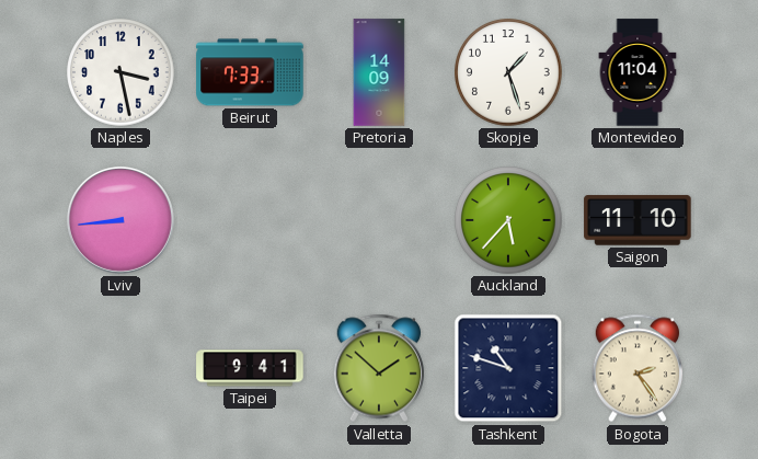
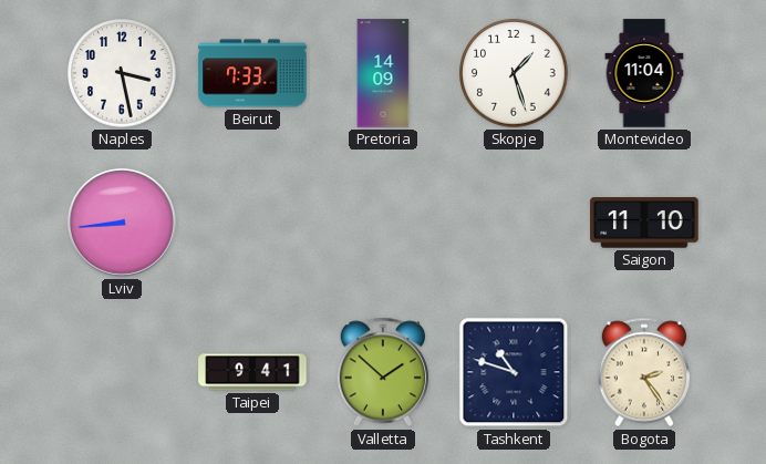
Auckland: 5:37 -> none (508, 220)
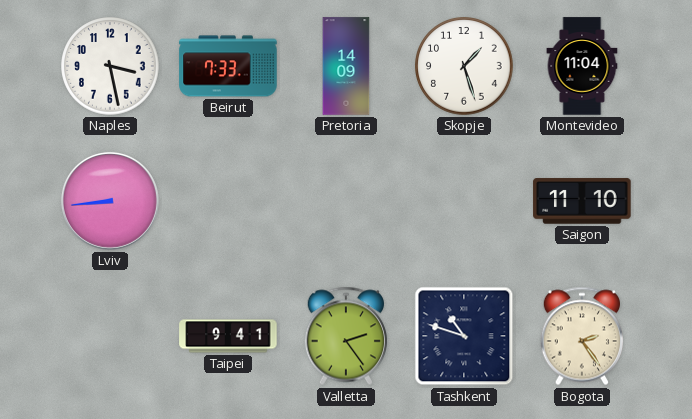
Valletta: 1:52 -> 2:24 (345, 336)
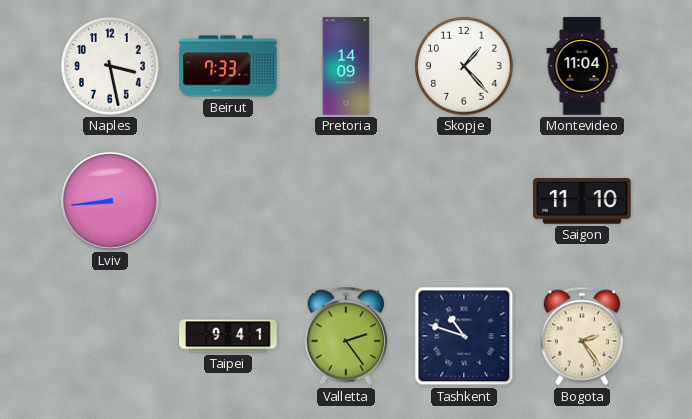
Skopje: 1:27 -> 1:23 (464, 66)
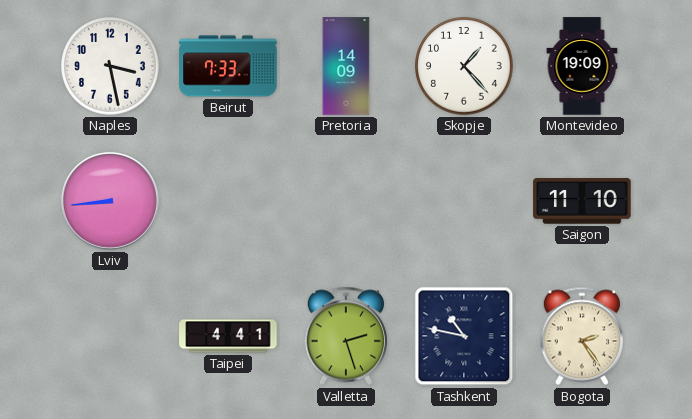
Montevideo: 11:04 -> 19:09 (582, 66)
Taipei: 9:41 -> 4:41 (228, 336)
Valletta: 2:24 -> 2:27 (345, 336)
Tashkent: 10:48 -> 10:47 (464, 336)
